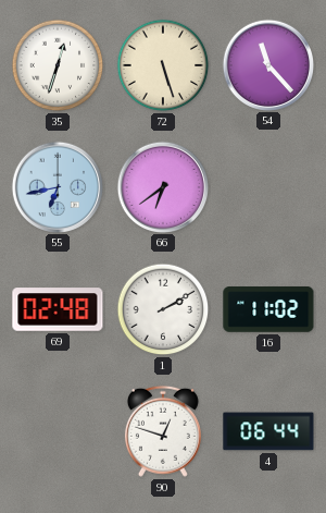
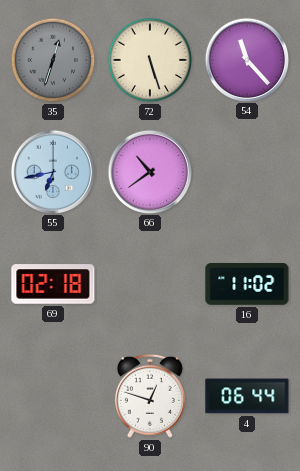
35 dial: white -> grey (53, 60)
66: 6:39 -> 10:39 (149, 171)
69: 02:48 -> 02:18 (53, 284)
1: 2:10 -> none (163, 309)
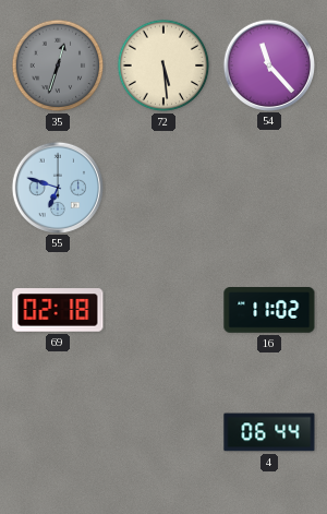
72: 5:27 -> 5:29 (163, 65)
55: 6:43 -> 6:48 (57, 187)
66: 10:39 -> none (149, 171)
90: 12:48 -> none (150, 396)
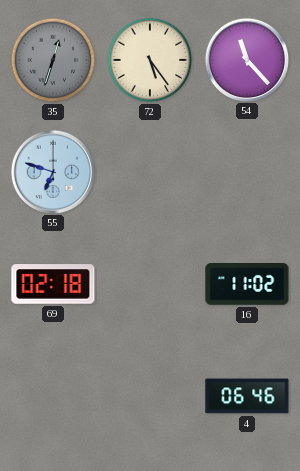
72: 5:29 -> 5:24 (150, 60)
4: 06:44 -> 06:46 (247, 396)
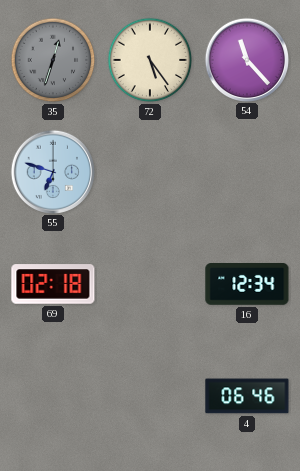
16: 11:02 -> 12:34 (247, 285)
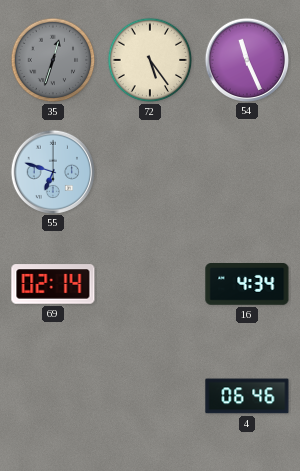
54: 11:23 -> 11:26 (246, 59)
69: 02:18 -> 02:14 (53, 284)
16: 12:34 -> 4:34 (247, 285)
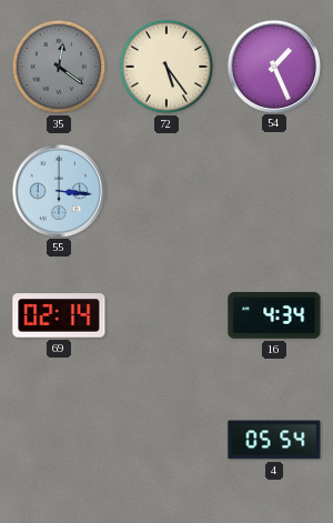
35: 12:33 -> 12:21 (59, 67)
54: 11:26 -> 1:26 (273, 66)
55: 6:48 -> 3:16 (58, 190)
4: 06:46 -> 05:54 (274, 440)
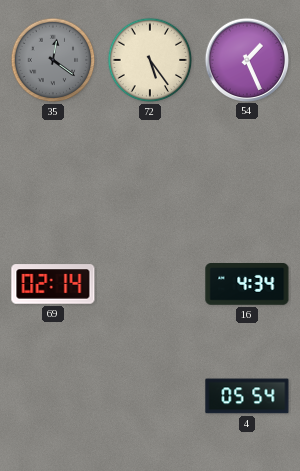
55: 3:16 -> none (58, 190)
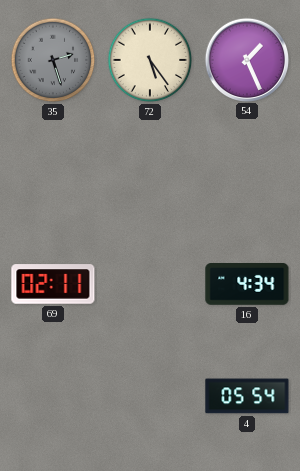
35: 12:21 -> 2:27 (53, 60)
69: 02:14 -> 02:11 (53, 284)
